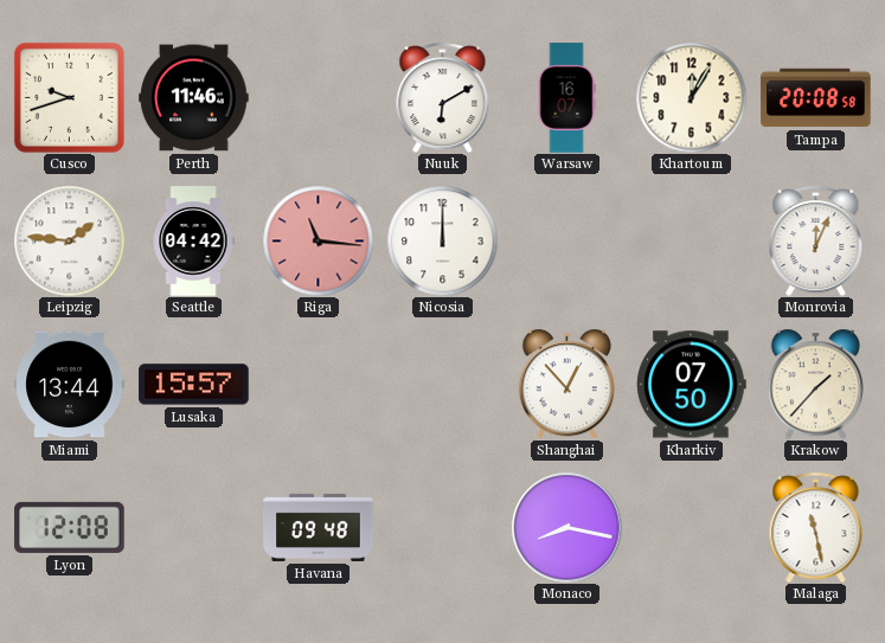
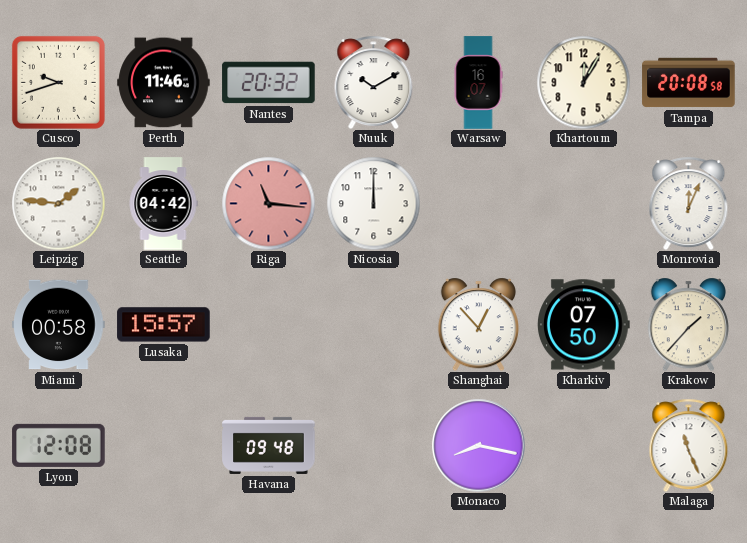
Nantes: none -> 20:32 (269, 83)
Nuuk: 6:10 -> 10:10 (374, 82)
Miami: 13:44 -> 00:58 (59, 325)
Malaga: 11:28 -> 11:26 (689, 445)
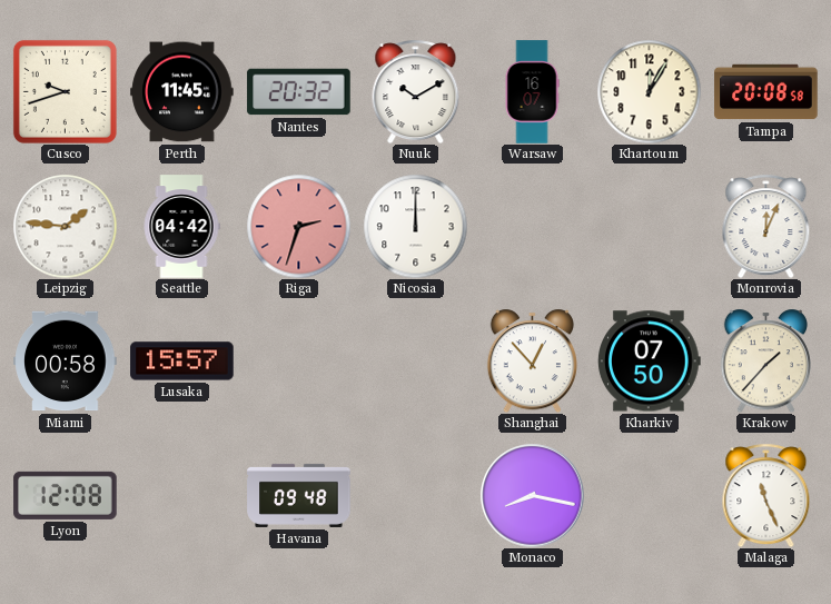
Perth: 11:46 -> 11:45 (182, 92)
Riga: 11:16 -> 2:33 (298, 226)
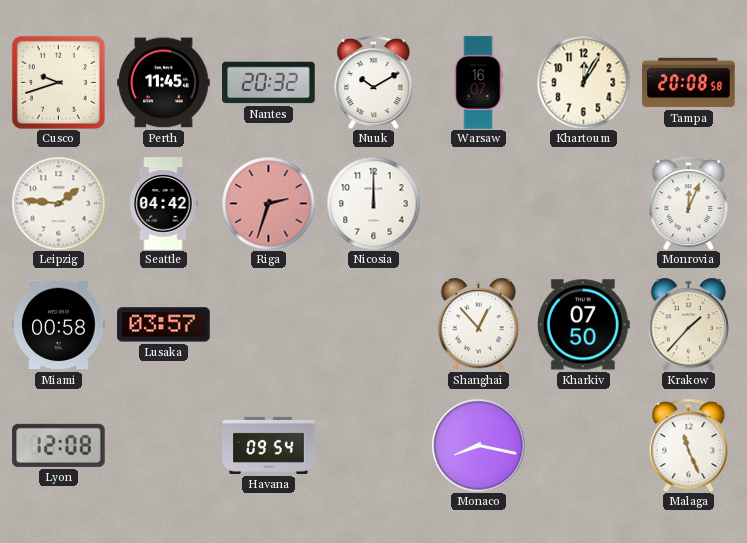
Lusaka: 15:57 -> 03:57 (164, 325)
Havana: 09:48 -> 09:54 (269, 445)
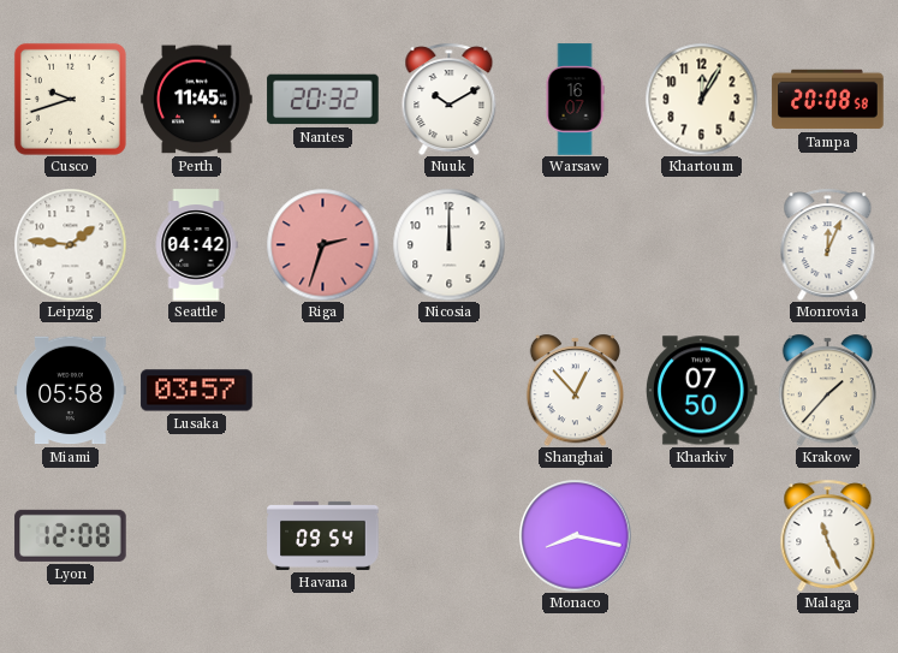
Miami: 00:58 -> 05:58 (71, 391)
